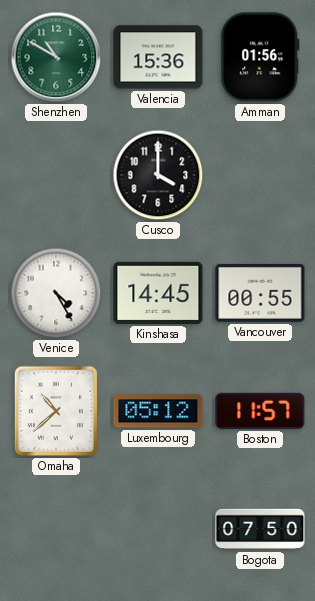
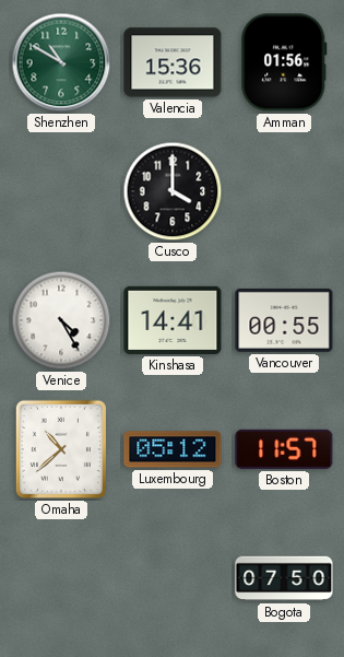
Kinshasa: 14:45 -> 14:41 (173, 320)
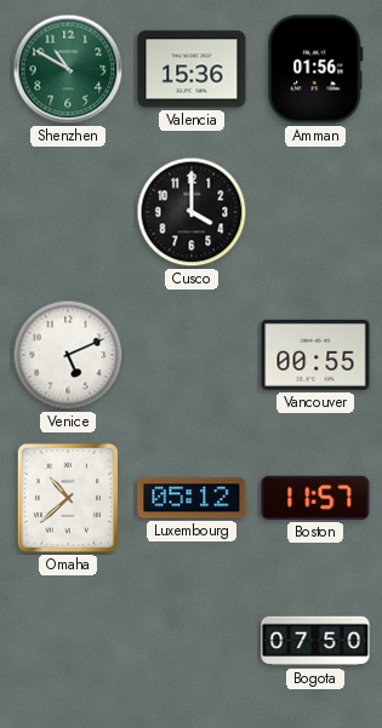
Venice: 4:25 -> 5:11 (68, 355)
Kinshasa: 14:41 -> none (173, 320)
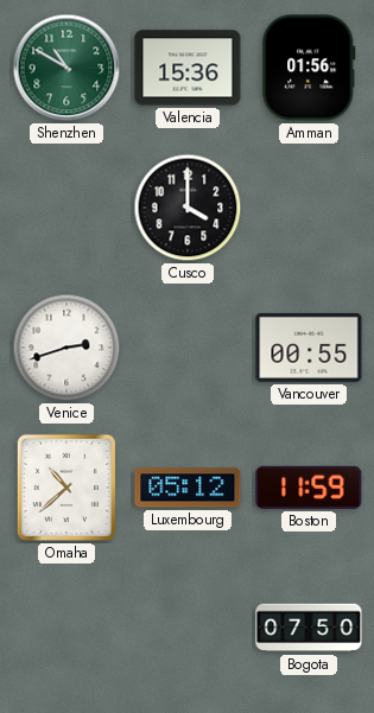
Venice: 5:11 -> 2:42 (66, 348)
Boston: 11:57 -> 11:59 (309, 488)
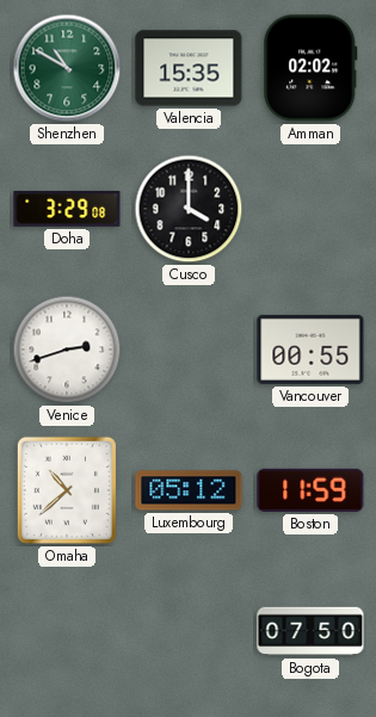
Valencia: 15:36 -> 15:35 (189, 68)
Amman: 01:56 -> 02:02 (310, 68)
Doha: none -> 3:29 (67, 209)
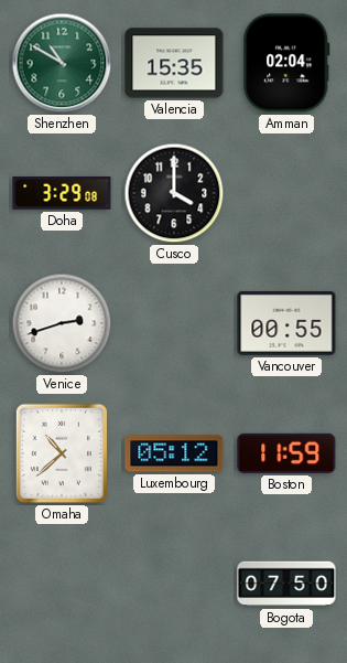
Amman: 02:02 -> 02:04 (286, 63)
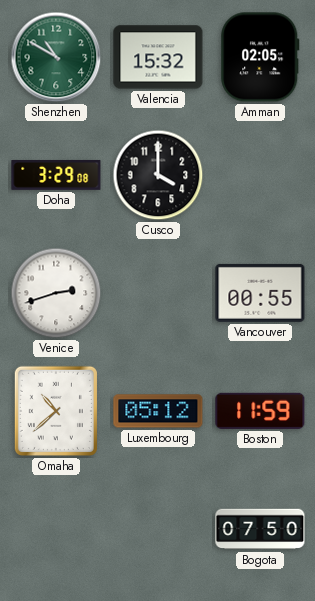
Valencia: 15:35 -> 15:32 (158, 57)
Amman: 02:04 -> 02:05 (260, 57)
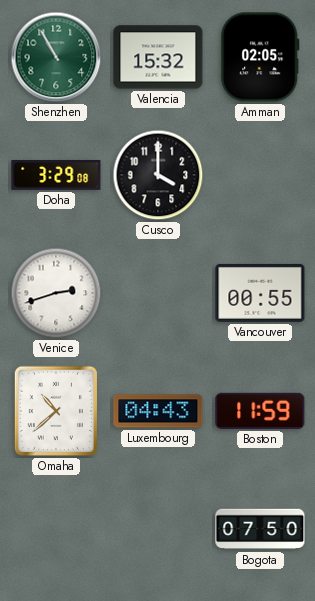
Shenzhen: 10:50 -> 10:55 (56, 57)
Luxembourg: 05:12 -> 04:43 (158, 411)
